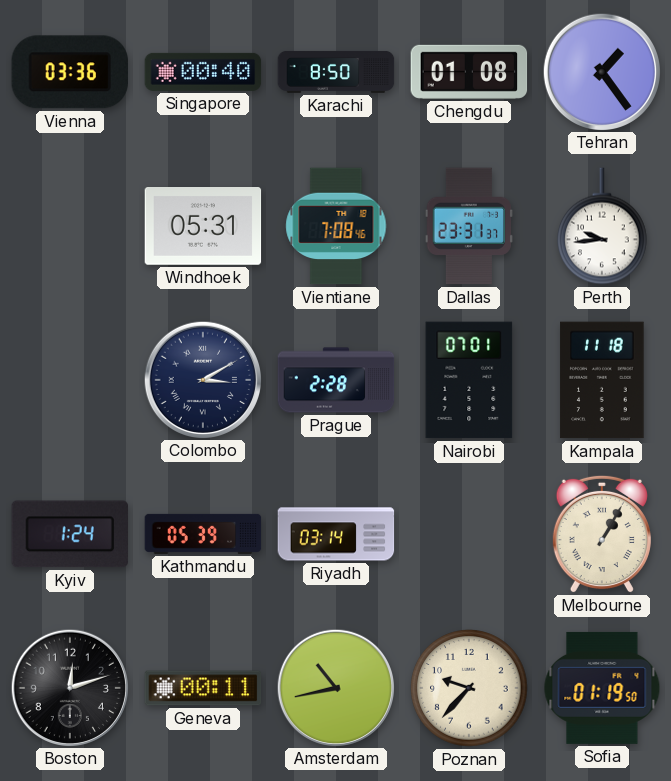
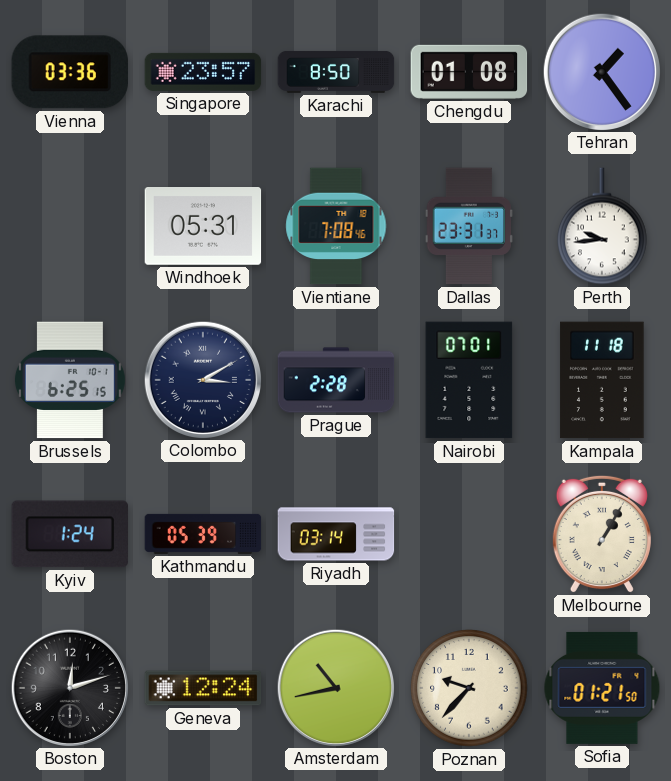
Singapore: 00:40 -> 23:57 (203, 72)
Brussels: none -> 6:25 (70, 380)
Geneva: 00:11 -> 12:24 (203, 688)
Sofia: 01:19 -> 01:21 (602, 688)
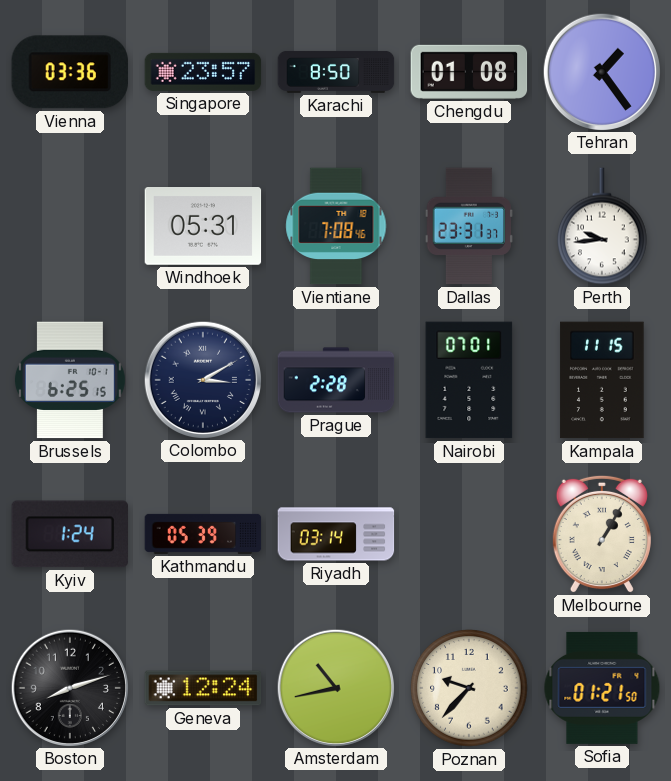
Kampala: 11:18 -> 11:15 (602, 380)
Boston: 12:12 -> 8:12 (69, 687)
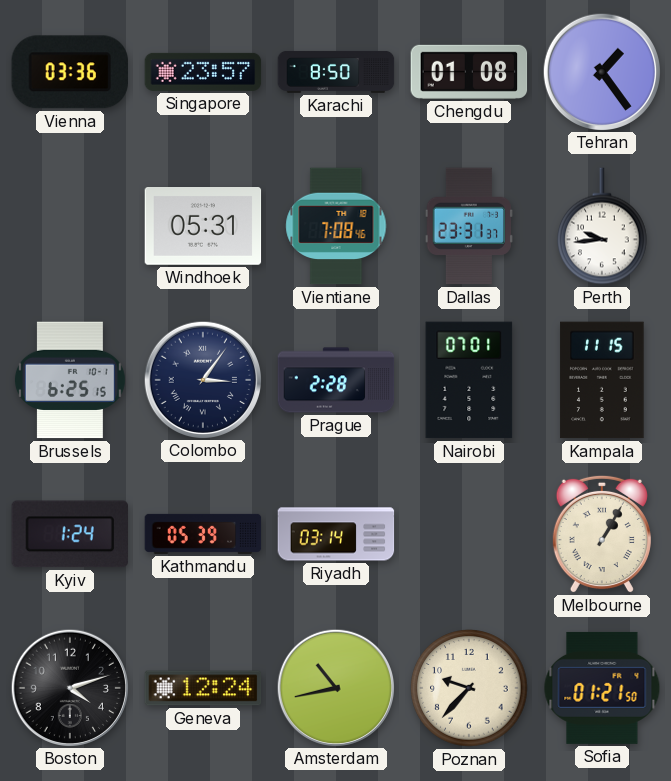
Colombo: 3:10 -> 3:06 (202, 379)
Boston: 8:12 -> 4:12 (69, 687)
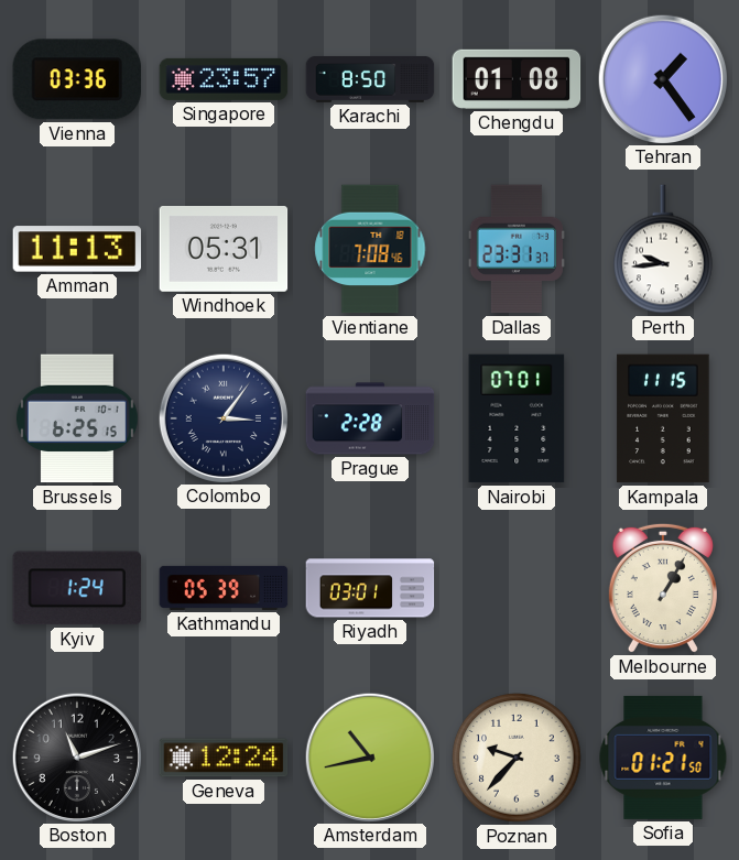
Amman: none -> 11:13 (77, 249)
Riyadh: 03:14 -> 03:01 (370, 588)
Boston: 4:12 -> 11:12 (76, 756)
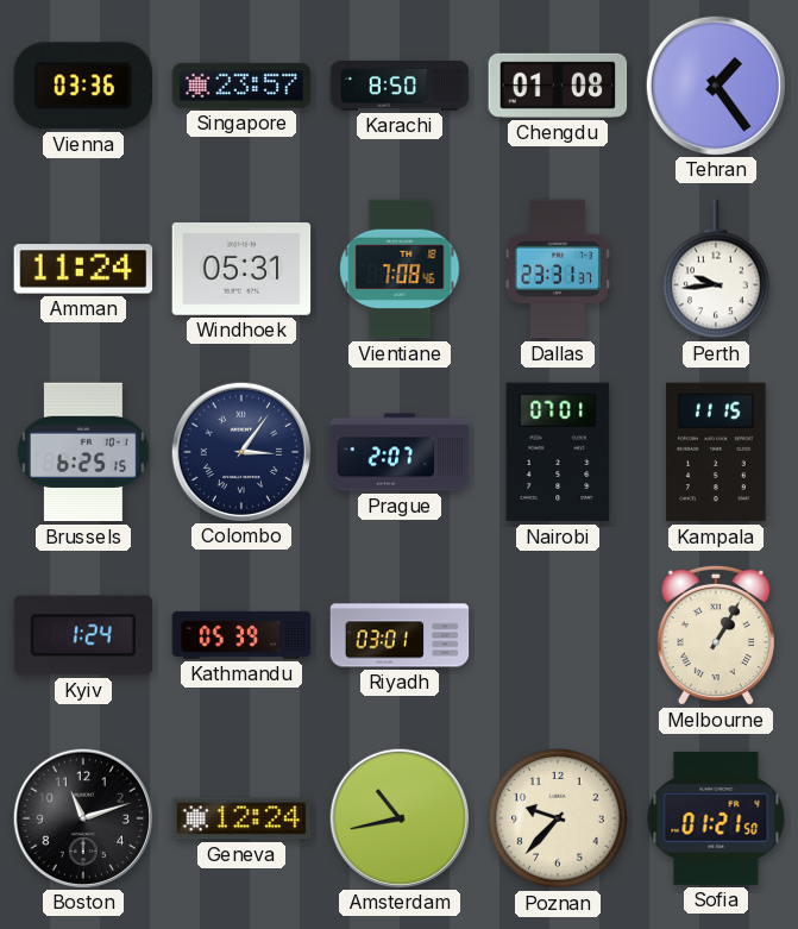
Amman: 11:13 -> 11:24 (83, 269)
Prague: 2:28 -> 2:07 (400, 452)
